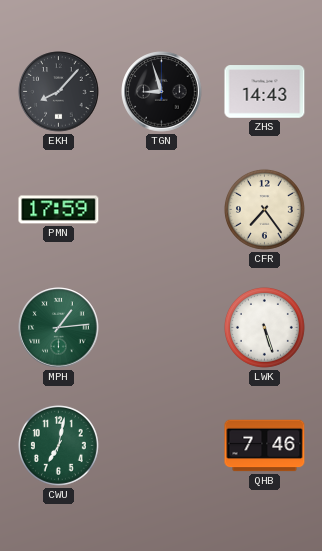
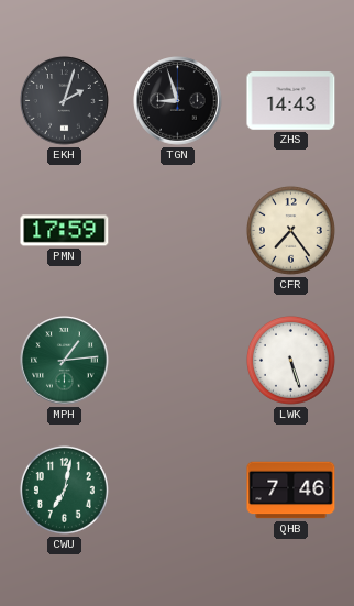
EKH: 8:07 -> 2:03 (65, 101)
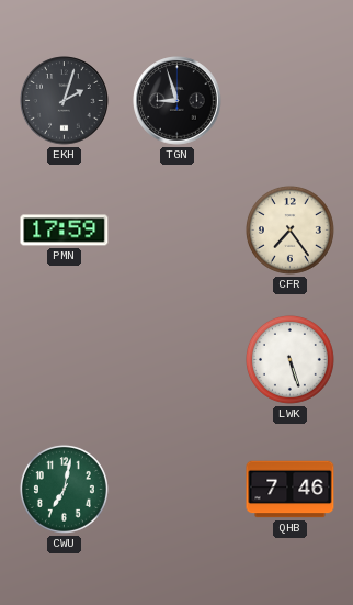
ZHS: 14:43 -> none (291, 101)
MPH: 1:14 -> none (65, 361)
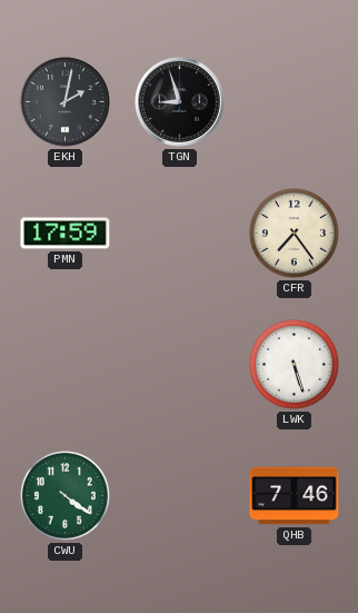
EKH: 2:03 -> 2:02 (66, 102)
CWU: 7:02 -> 4:21 (64, 495)
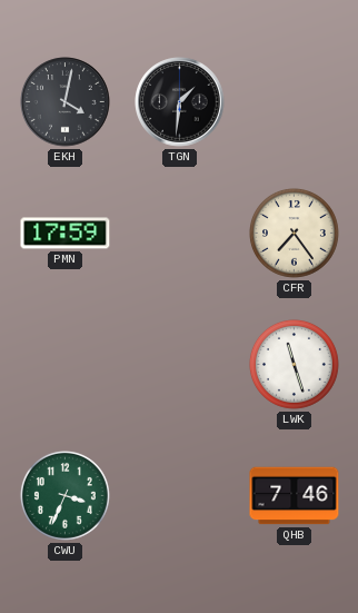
EKH: 2:02 -> 4:02 (66, 102)
TGN: 8:57 -> 1:31 (180, 102)
LWK: 5:27 -> 11:27 (294, 364)
CWU: 4:21 -> 3:34 (64, 495)
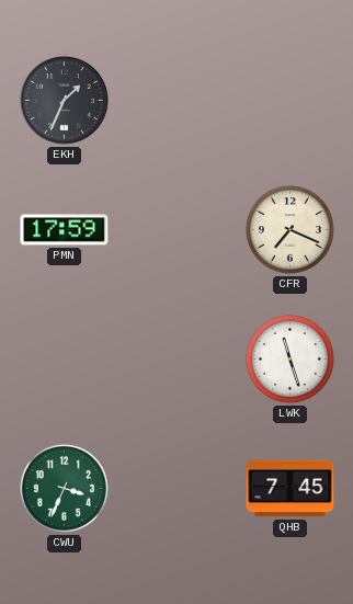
EKH: 4:02 -> 1:34 (65, 101)
TGN: 1:31 -> none (180, 102)
CFR: 7:24 -> 7:19 (289, 229)
QHB: 7:46 -> 7:45 (291, 489)
